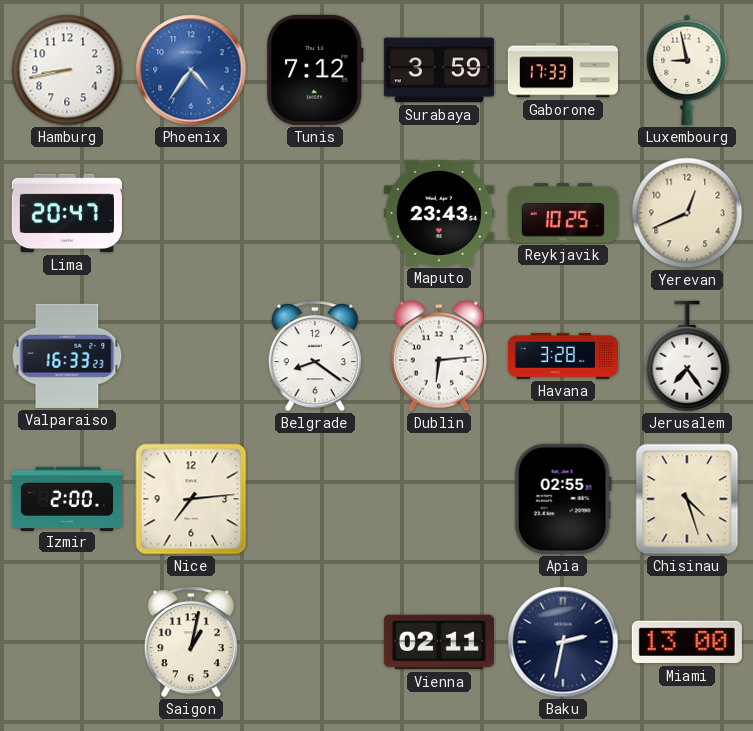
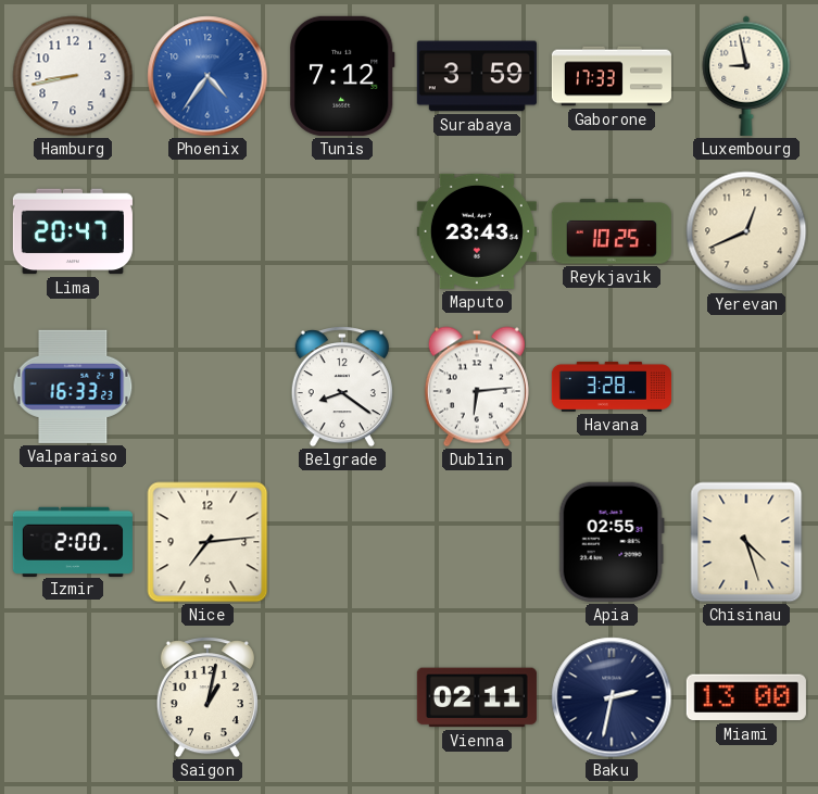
Jerusalem: 7:24 -> none (687, 356)
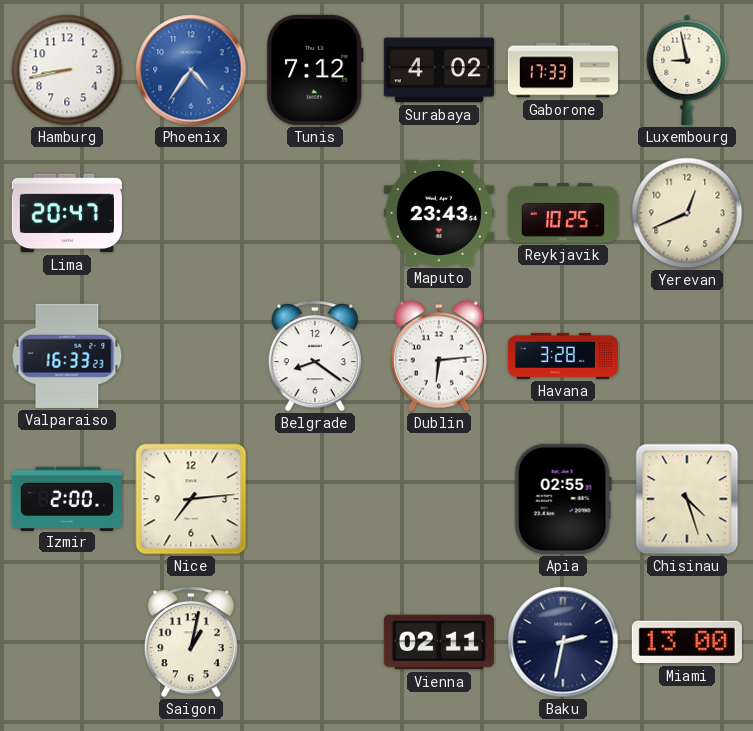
Surabaya: 3:59 -> 4:02 (439, 70)
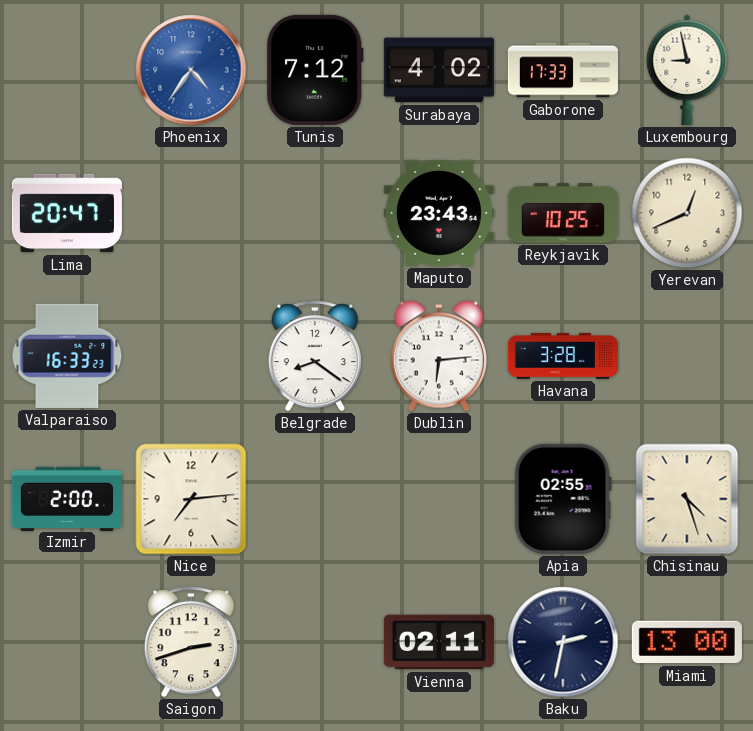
Hamburg: 8:43 -> none (67, 70)
Saigon: 1:02 -> 2:42 (191, 642)
